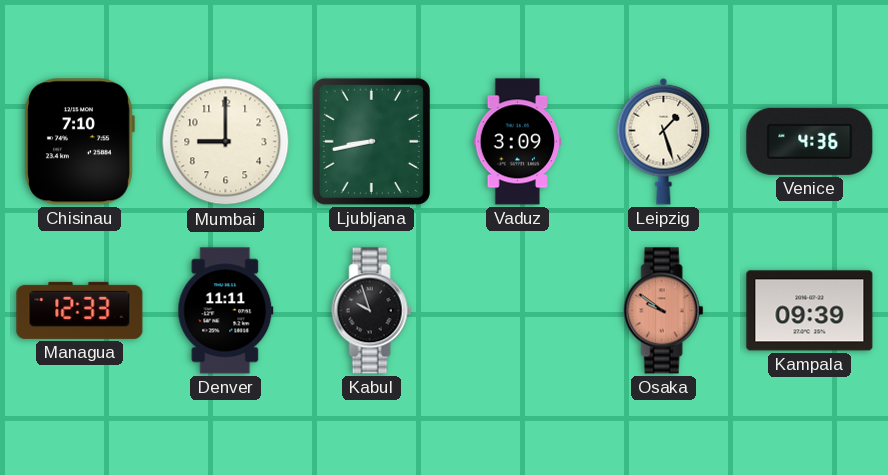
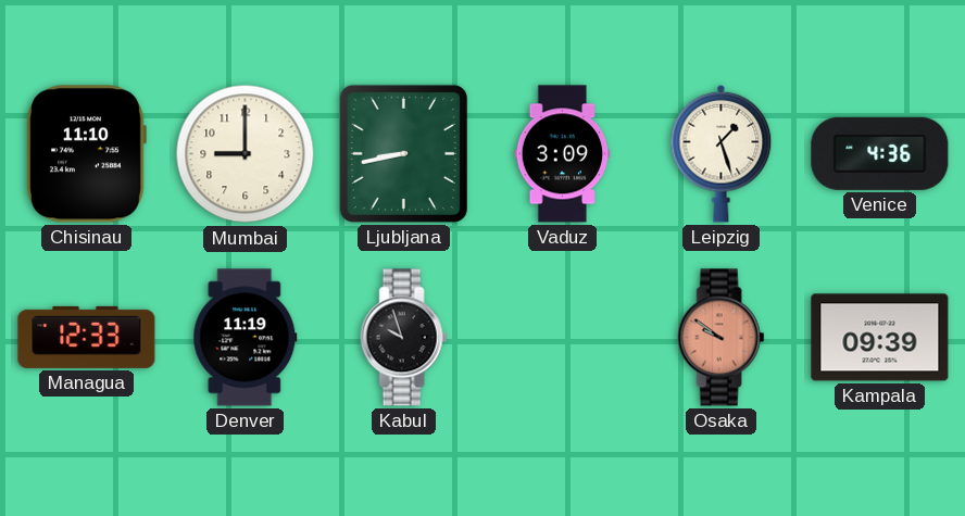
Chisinau: 7:10 -> 11:10 (86, 154)
Denver: 11:11 -> 11:19 (246, 338)
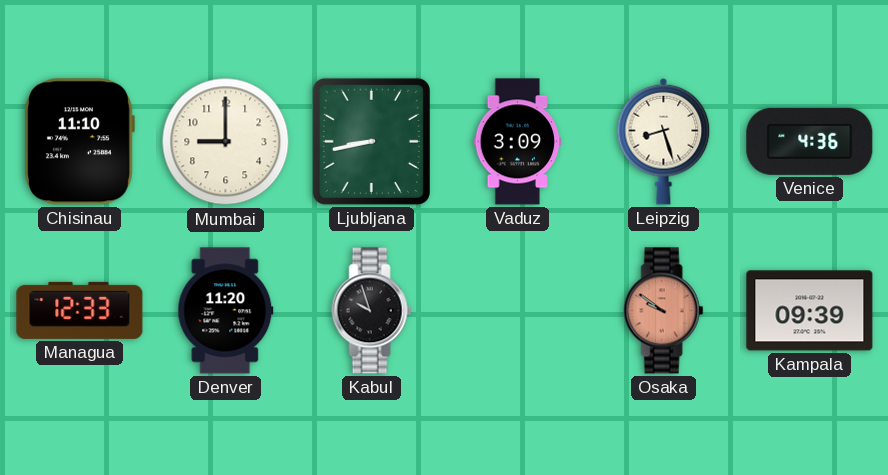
Leipzig: 1:27 -> 8:27 (664, 141)
Denver: 11:19 -> 11:20 (226, 311)
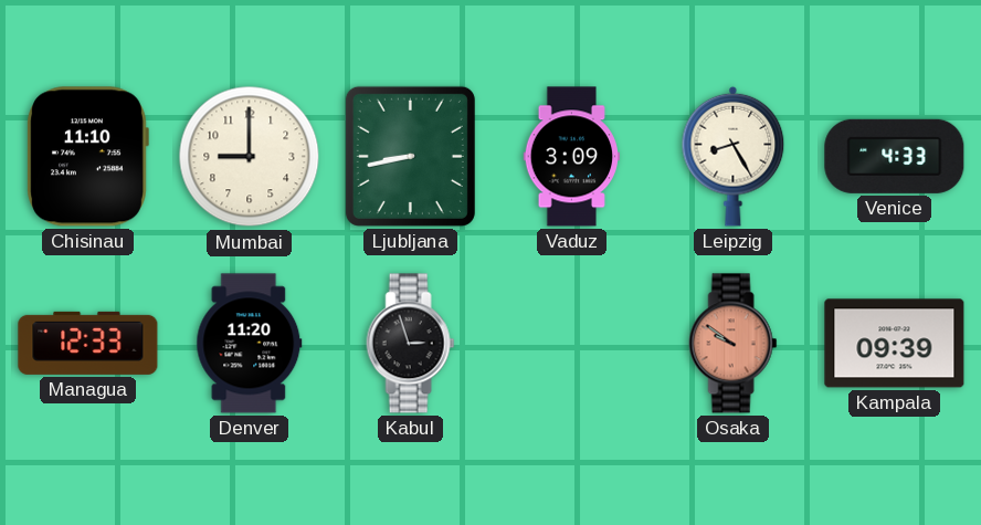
Leipzig: 8:27 -> 8:25 (734, 156)
Venice: 4:36 -> 4:33 (895, 156)
Kabul: 9:57 -> 2:57 (411, 344)
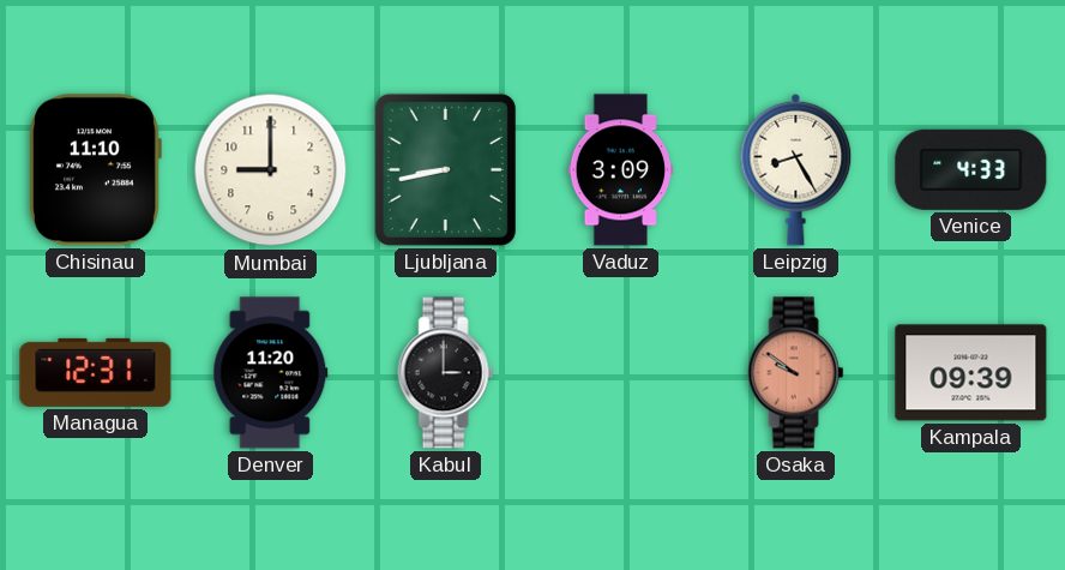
Managua: 12:33 -> 12:31 (96, 372)
Kabul: 2:57 -> 3:00 (446, 373)
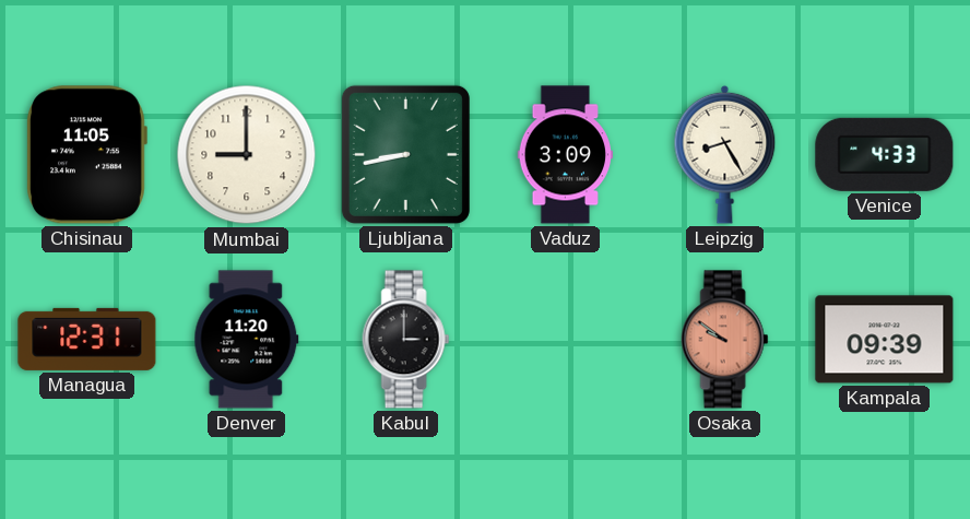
Chisinau: 11:10 -> 11:05 (86, 155)
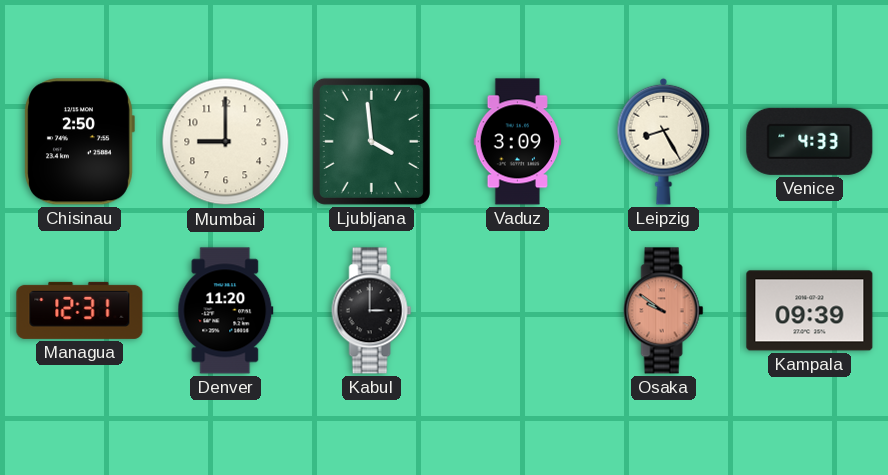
Chisinau: 11:05 -> 2:50 (79, 142)
Ljubljana: 8:43 -> 3:59 (371, 141)
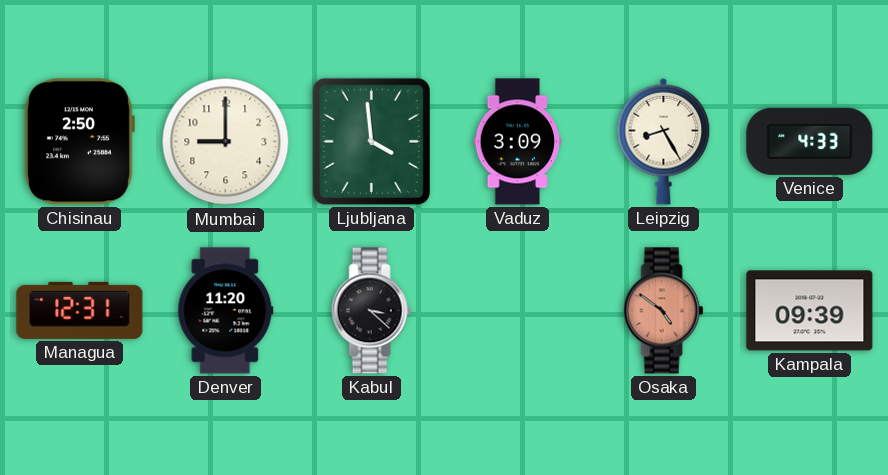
Kabul: 3:00 -> 3:22 (372, 311)
Osaka: 9:51 -> 4:51 (664, 311)
